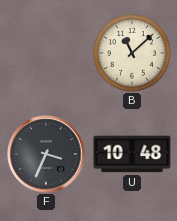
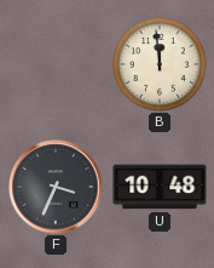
B: 11:08 -> 11:59 (160, 64)
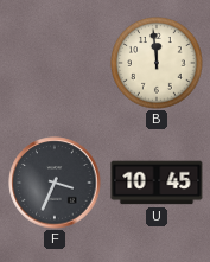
U: 10:48 -> 10:45 (157, 183)
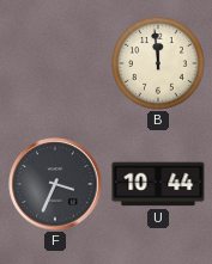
U: 10:45 -> 10:44 (158, 184)
